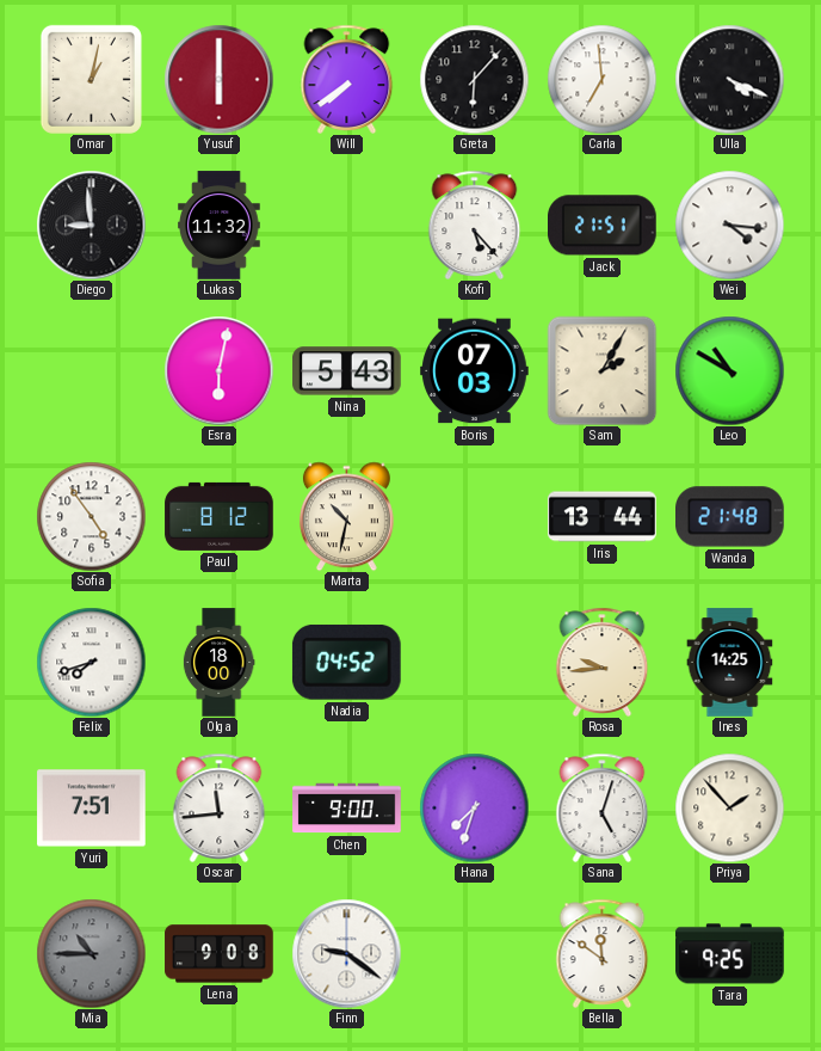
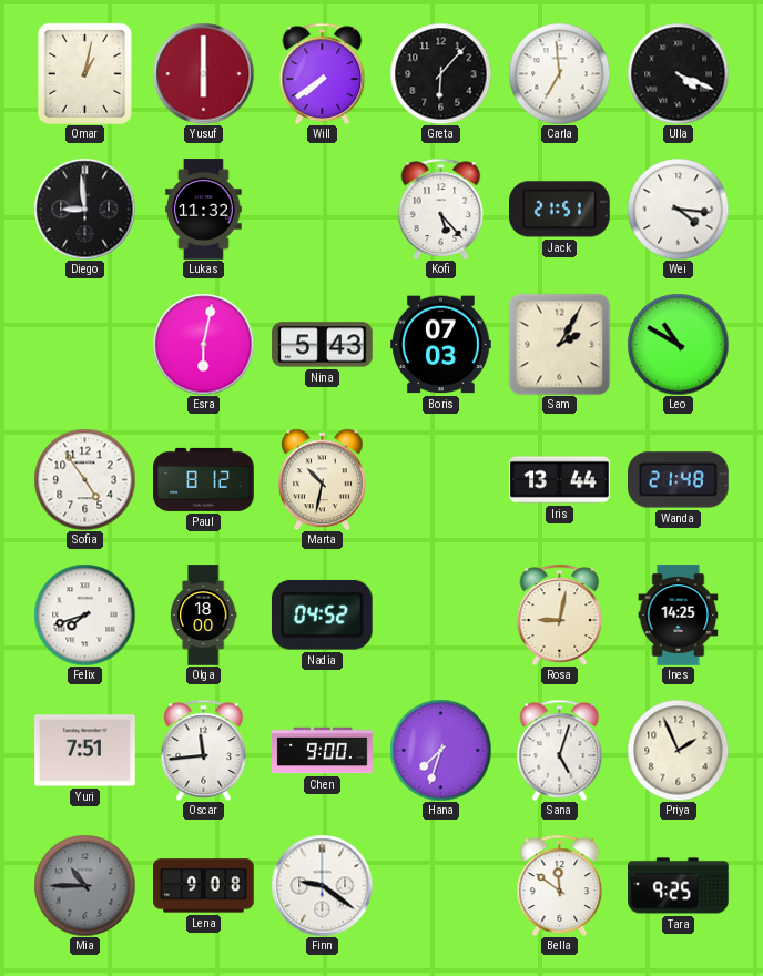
Rosa: 9:44 -> 9:02 (560, 614)
Priya: 1:53 -> 1:56 (678, 750)
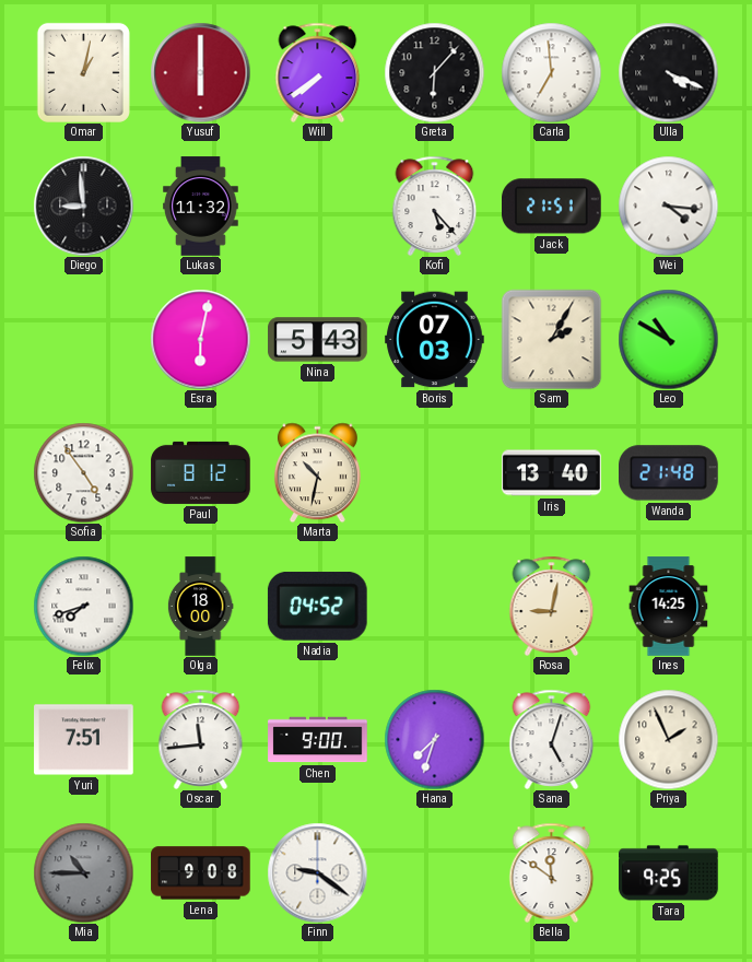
Iris: 13:44 -> 13:40 (552, 473)
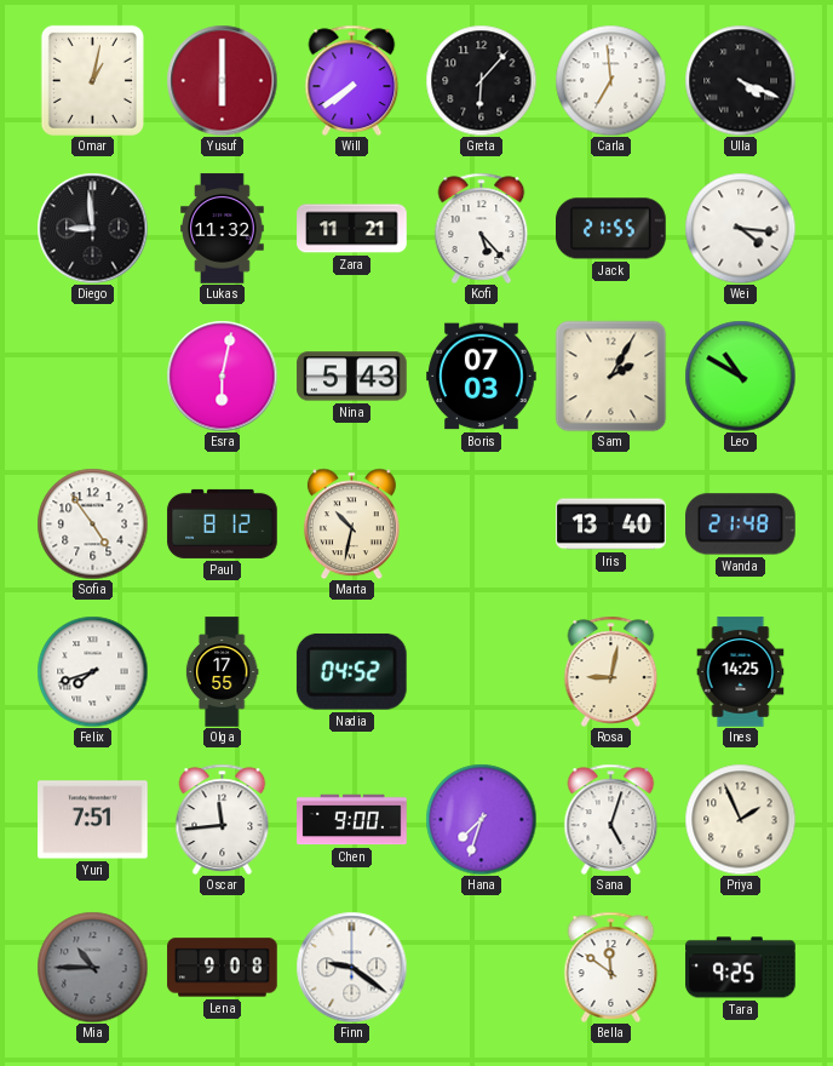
Zara: none -> 11:21 (352, 229)
Jack: 21:51 -> 21:55 (611, 229)
Olga: 18:00 -> 17:55 (222, 672)
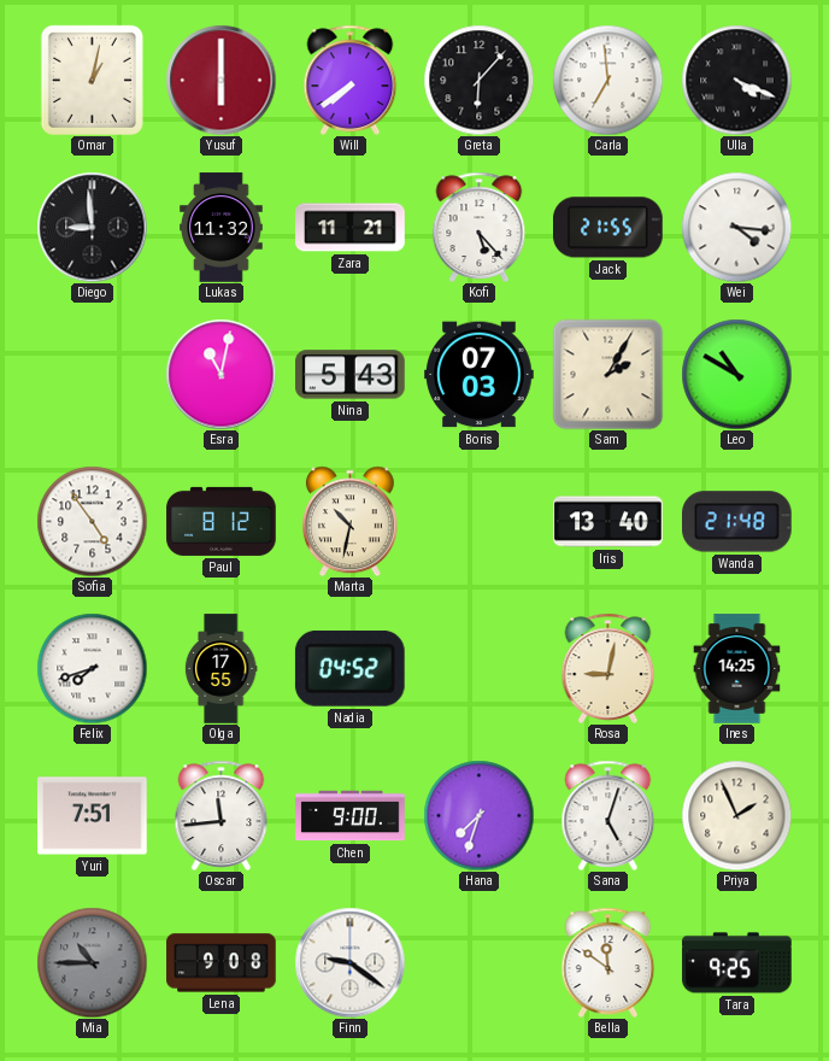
Esra: 6:02 -> 11:02 (221, 374)
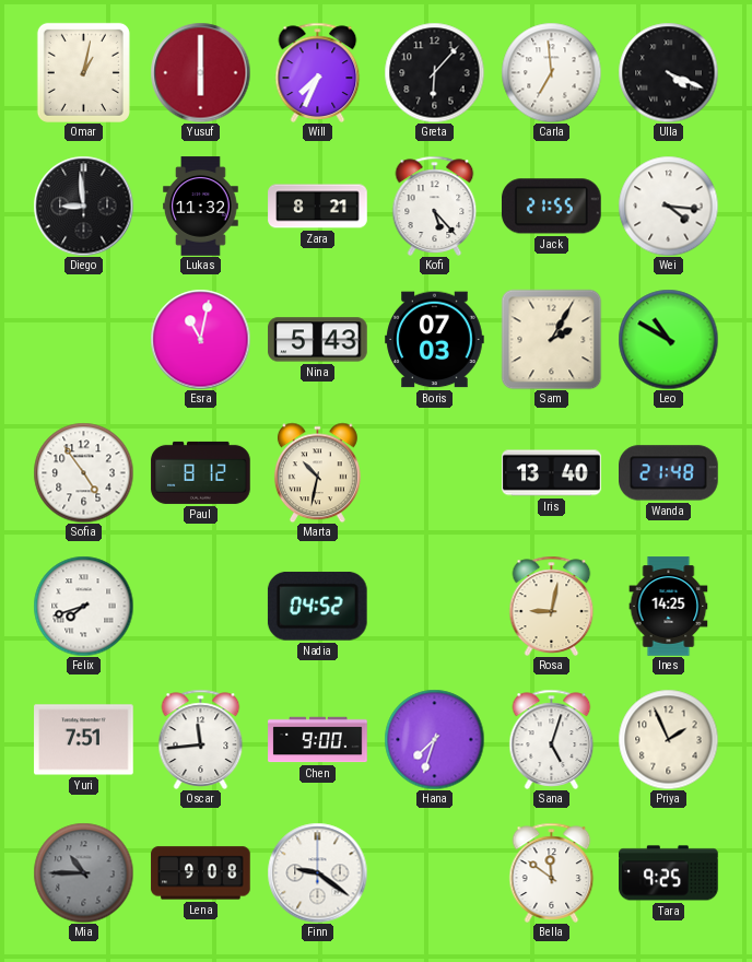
Will: 7:39 -> 7:34 (318, 72)
Zara: 11:21 -> 8:21 (318, 207)
Olga: 17:55 -> none (221, 669)
